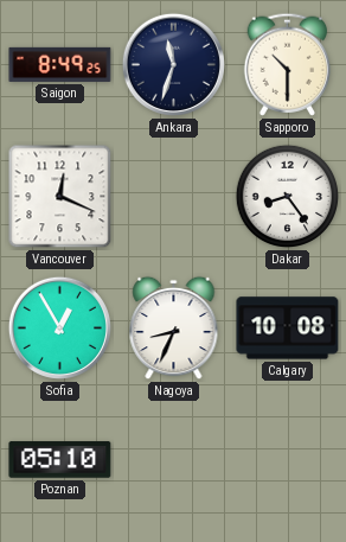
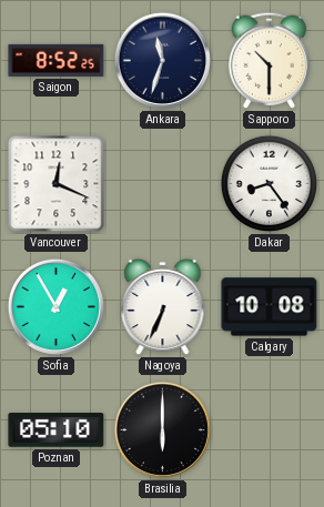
Saigon: 8:49 -> 8:52 (57, 60)
Nagoya: 8:34 -> 6:34 (163, 307)
Brasilia: none -> 6:00 (162, 429)
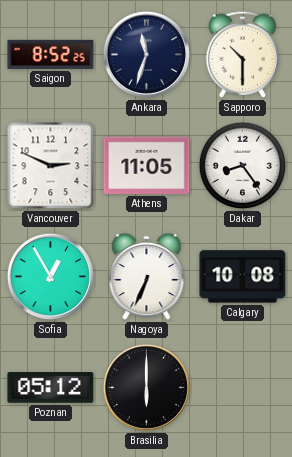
Vancouver: 12:19 -> 2:49 (51, 166)
Athens: none -> 11:05 (147, 165)
Poznan: 05:10 -> 05:12 (51, 388)
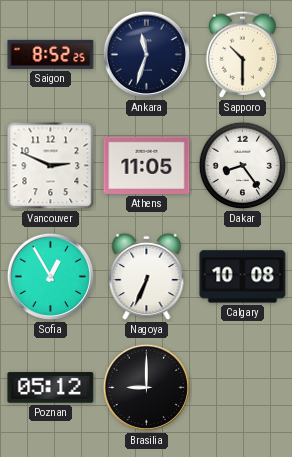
Brasilia: 6:00 -> 9:00 (146, 387)
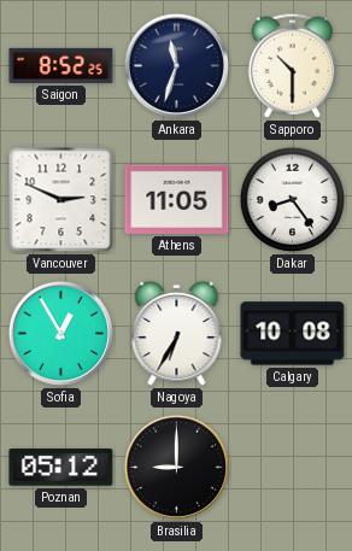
Nagoya: 6:34 -> 6:35 (177, 334)
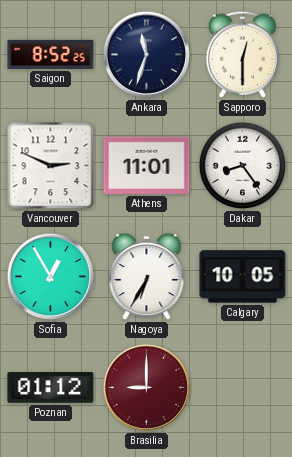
Sapporo: 10:30 -> 12:30 (243, 54)
Athens: 11:05 -> 11:01 (147, 165)
Calgary: 10:08 -> 10:05 (243, 277)
Poznan: 05:12 -> 01:12 (51, 388)
Brasilia dial: black -> burgundy (146, 387)
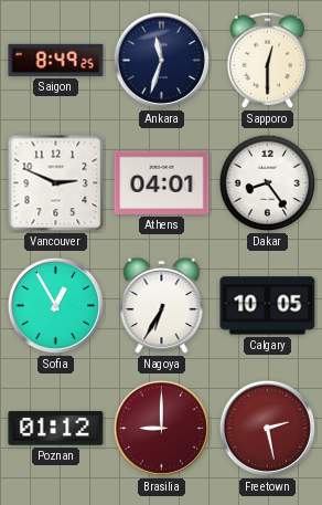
Saigon: 8:52 -> 8:49 (56, 60)
Athens: 11:01 -> 04:01 (162, 182)
Freetown: none -> 2:28 (267, 428)
